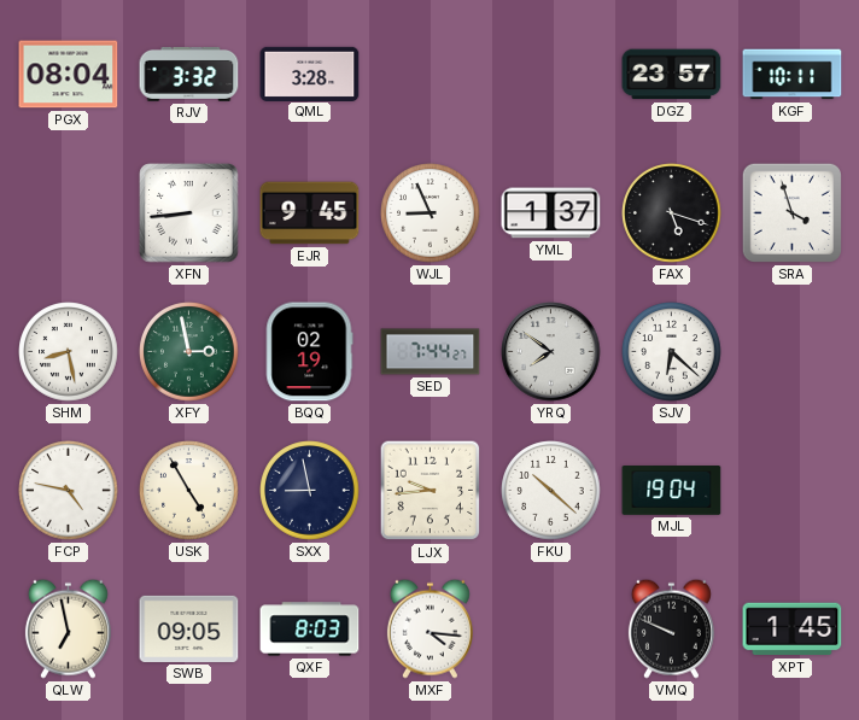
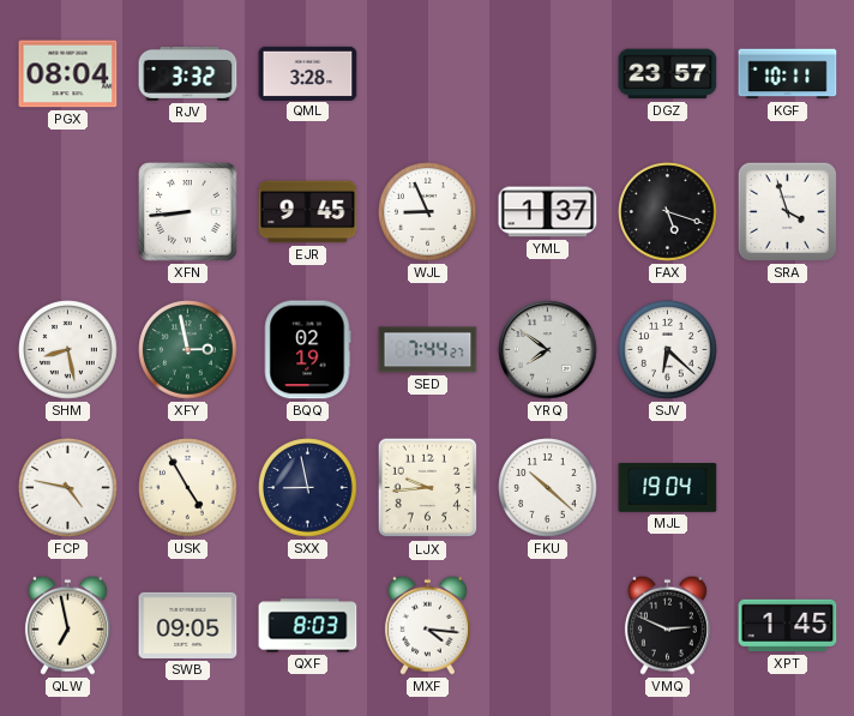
VMQ: 9:49 -> 2:49 (667, 625)
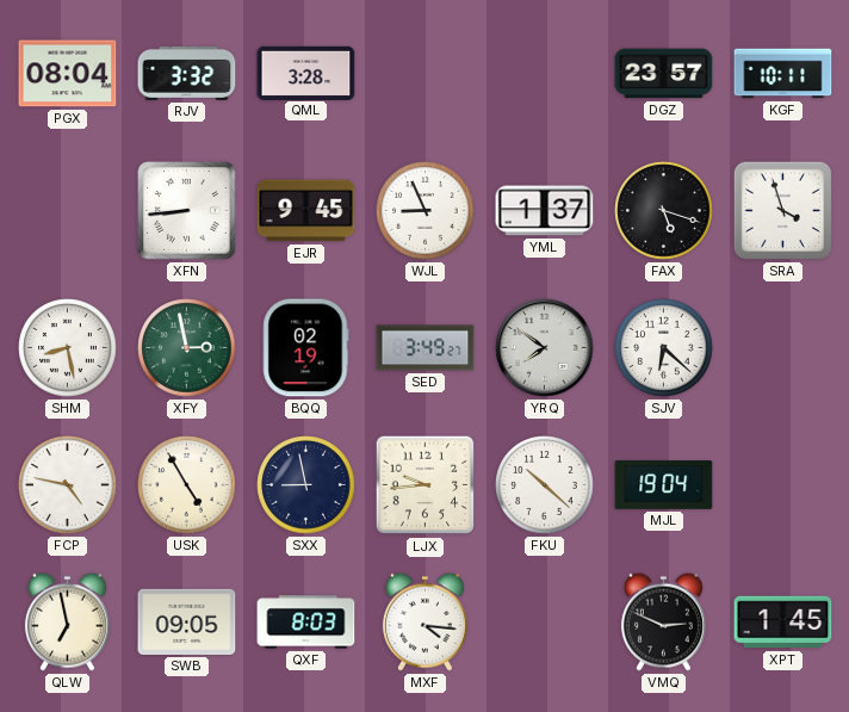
SED: 7:44 -> 3:49 (426, 348)
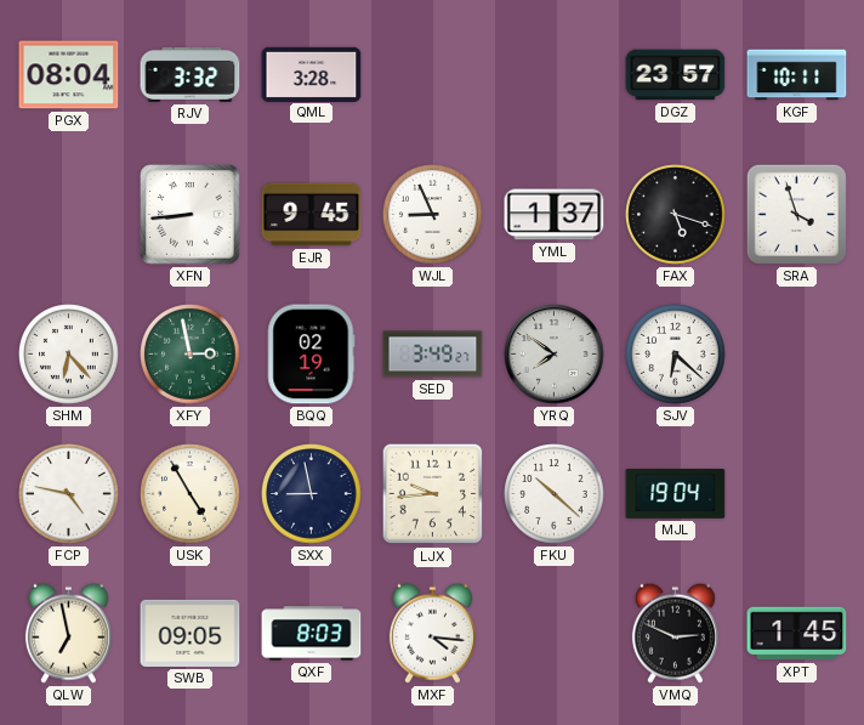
SHM: 8:28 -> 6:23 (69, 355)
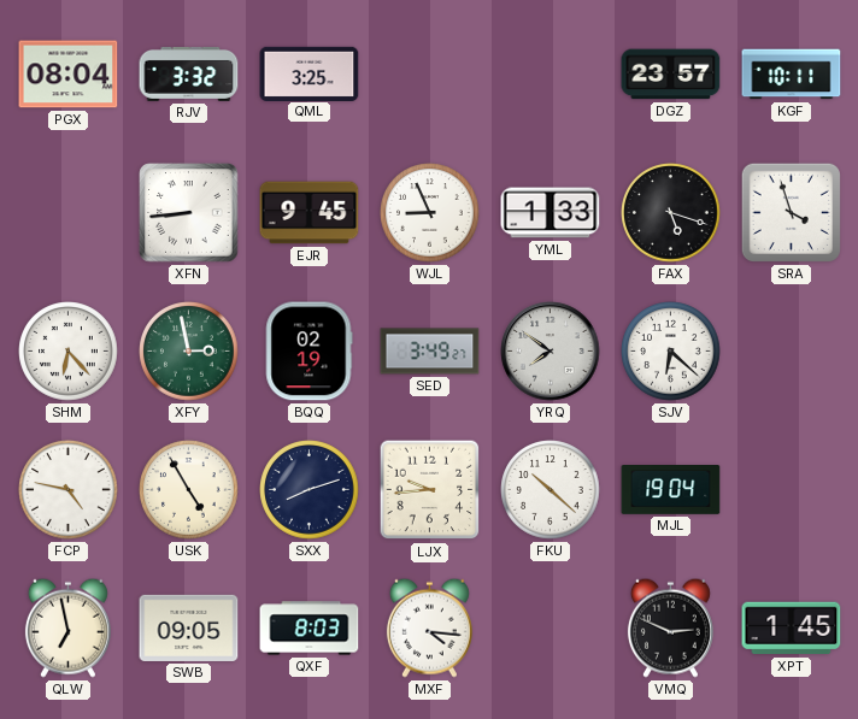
QML: 3:28 -> 3:25 (310, 73)
YML: 1:37 -> 1:33 (551, 213)
SXX: 8:58 -> 8:12 (310, 490)
